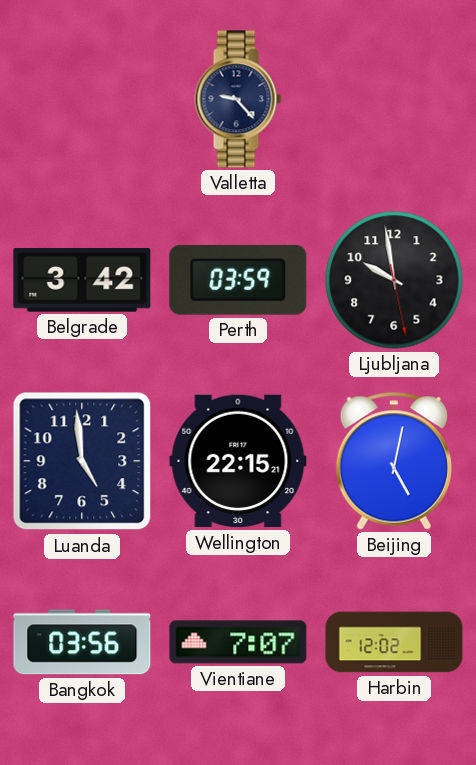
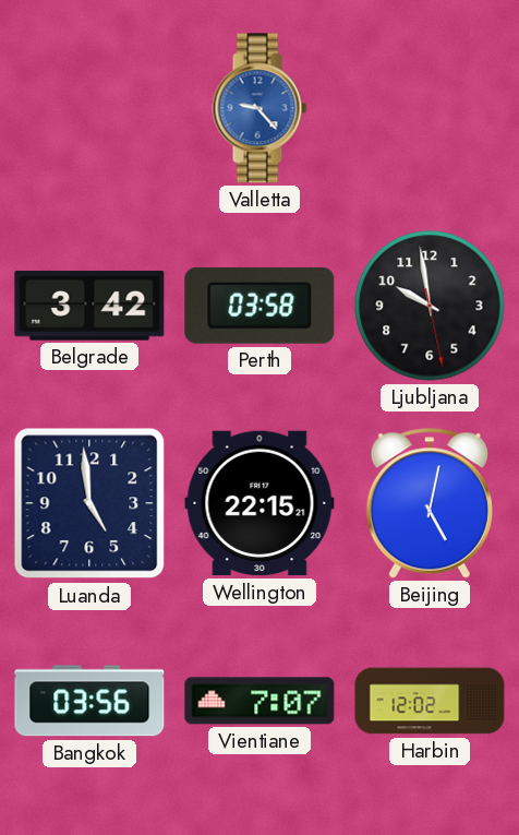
Valletta dial: navy -> blue (259, 108)
Perth: 03:59 -> 03:58 (259, 306)
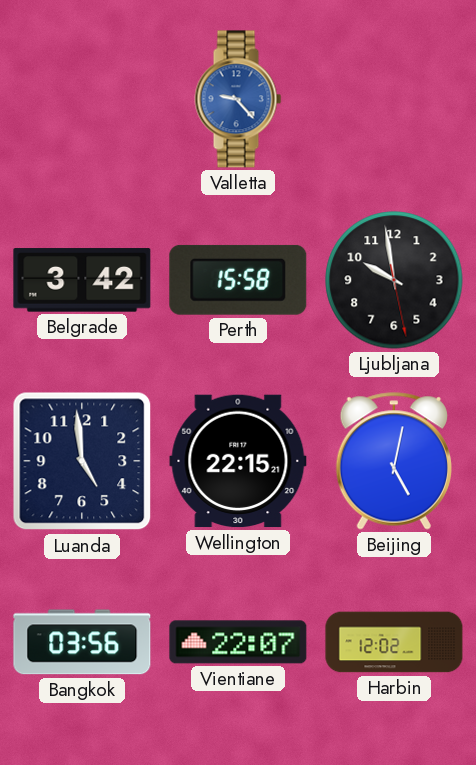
Perth: 03:58 -> 15:58 (238, 280)
Vientiane: 7:07 -> 22:07 (238, 642)
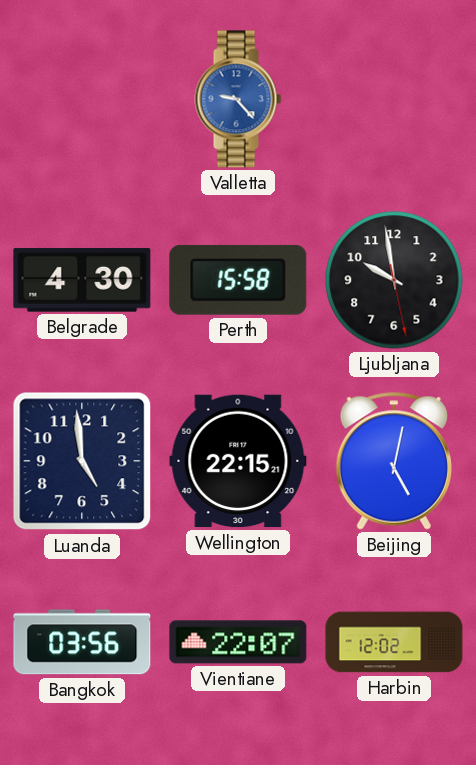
Belgrade: 3:42 -> 4:30 (82, 280)
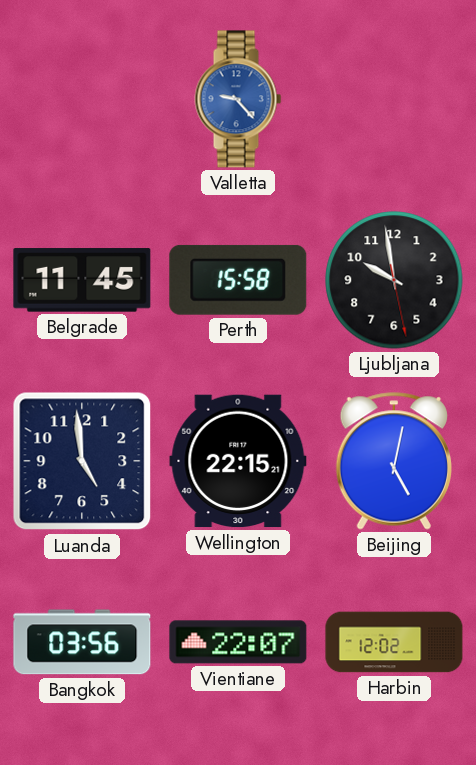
Belgrade: 4:30 -> 11:45 (82, 280)
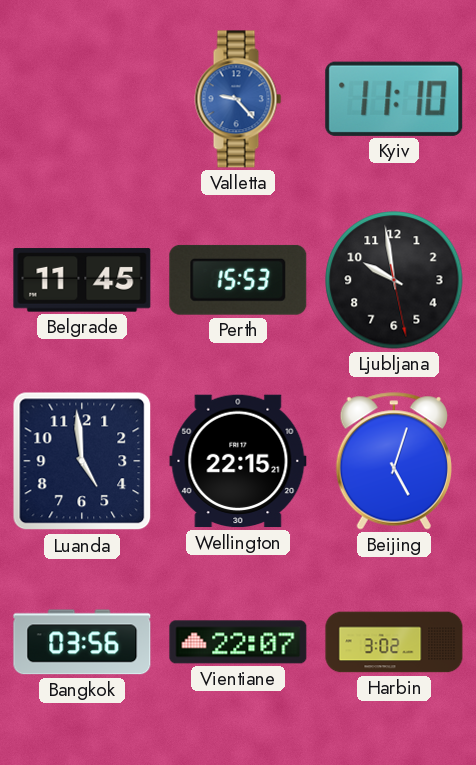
Kyiv: none -> 11:10 (394, 99)
Perth: 15:58 -> 15:53 (238, 280)
Beijing: 5:02 -> 5:03 (394, 461)
Harbin: 12:02 -> 3:02 (394, 642)
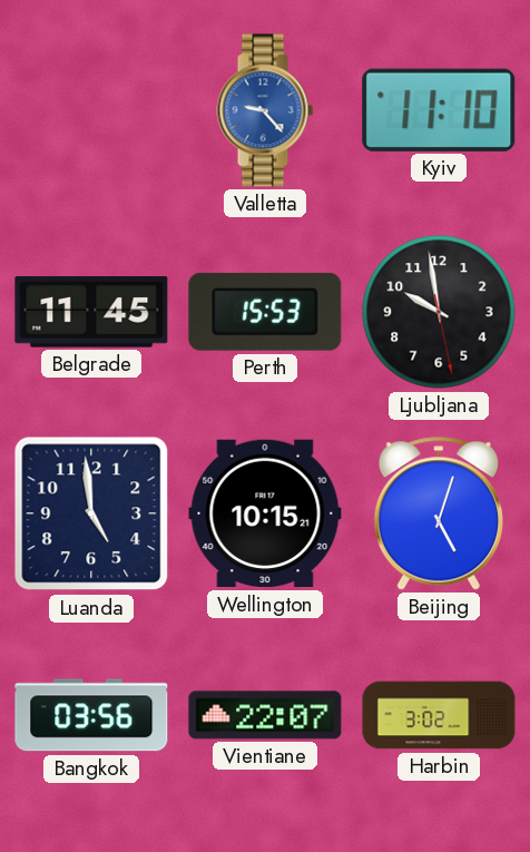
Wellington: 22:15 -> 10:15 (265, 513)
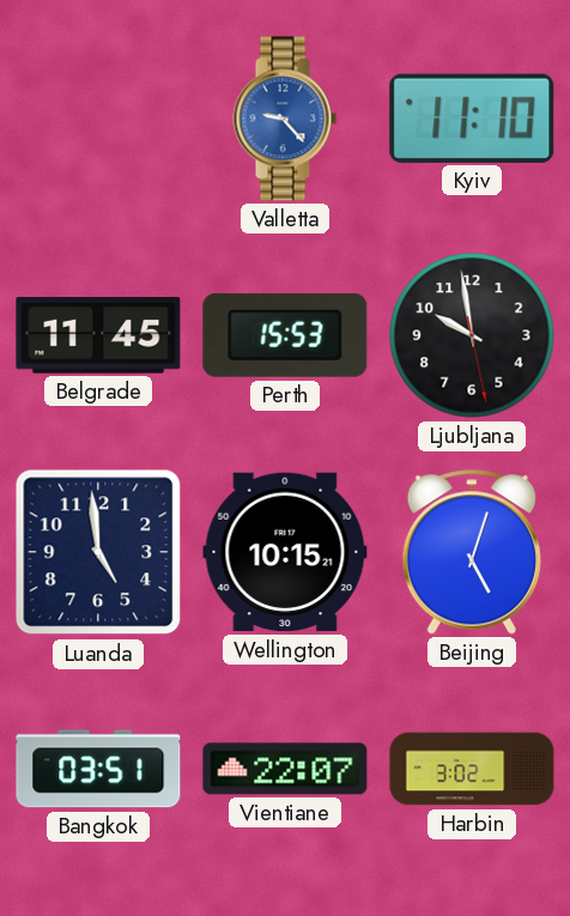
Bangkok: 03:56 -> 03:51 (98, 769)
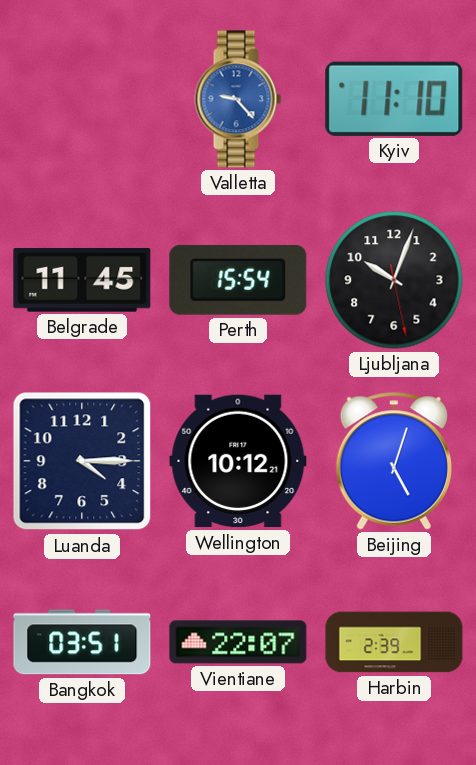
Perth: 15:53 -> 15:54 (238, 280)
Ljubljana: 9:58 -> 10:03 (394, 280)
Luanda: 4:59 -> 4:15 (82, 461)
Wellington: 10:15 -> 10:12 (238, 461)
Harbin: 3:02 -> 2:39 (394, 642)
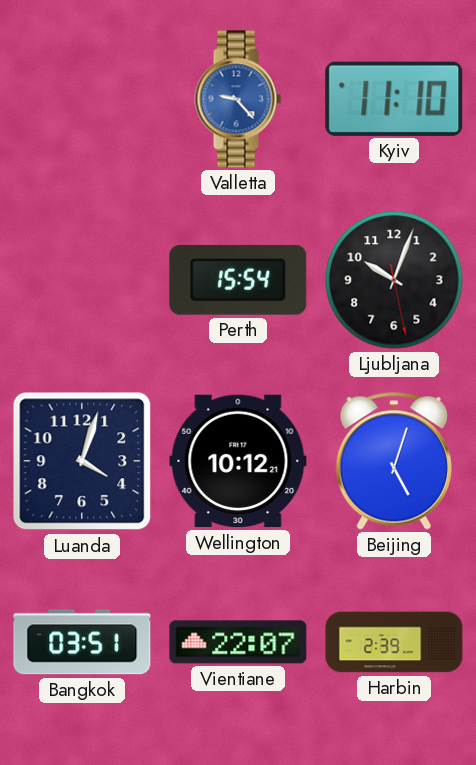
Belgrade: 11:45 -> none (82, 280)
Luanda: 4:15 -> 4:03 (82, 461)
